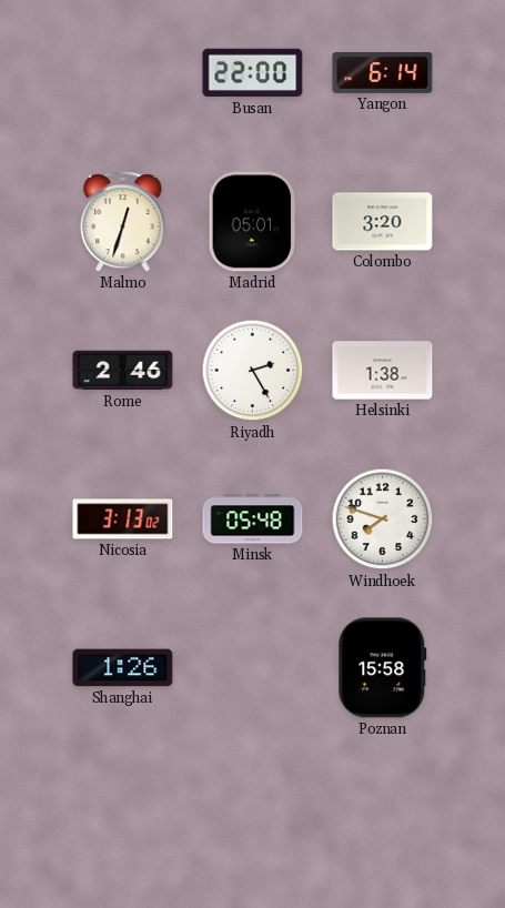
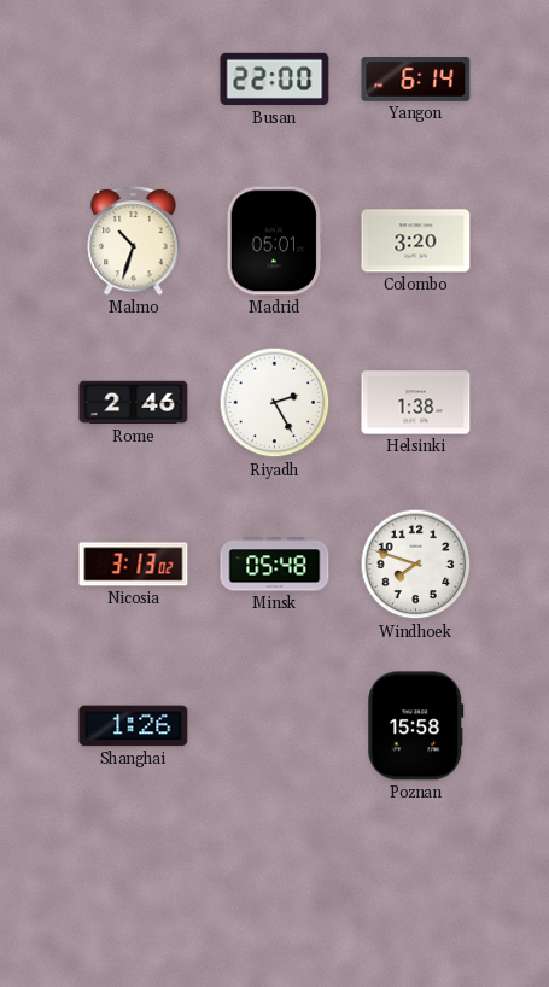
Malmo: 12:33 -> 10:33 (134, 240)
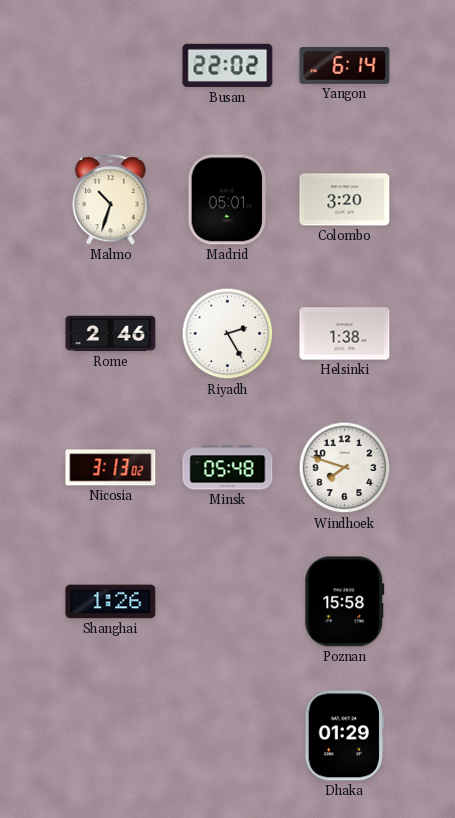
Busan: 22:00 -> 22:02 (228, 66)
Dhaka: none -> 01:29 (344, 736)
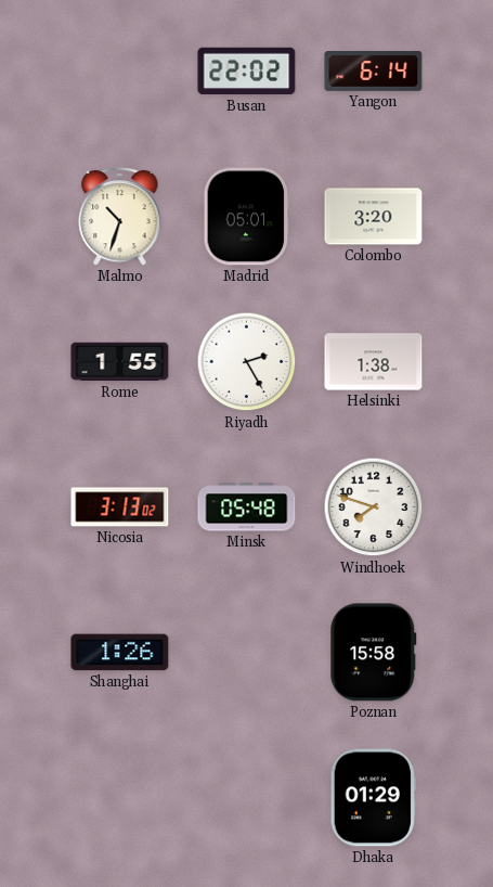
Rome: 2:46 -> 1:55 (120, 362)
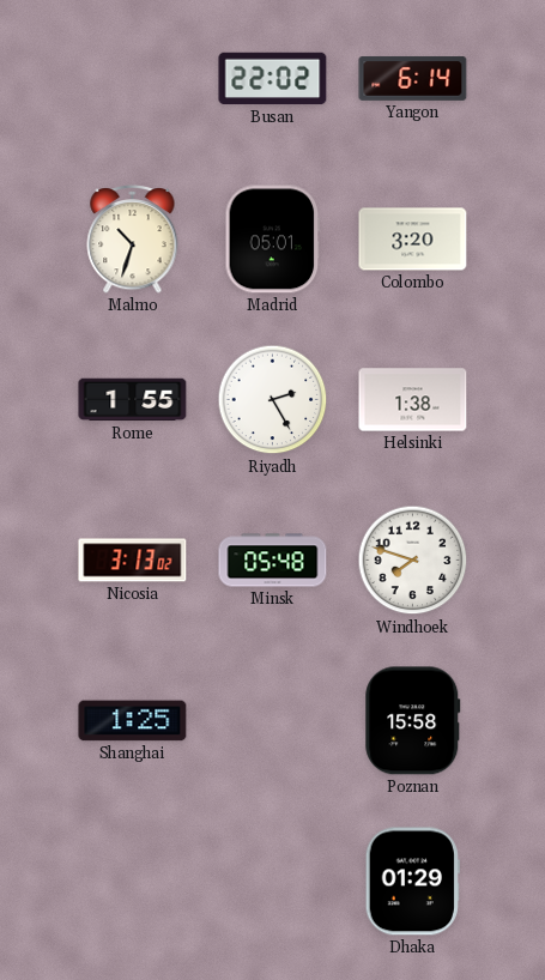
Shanghai: 1:26 -> 1:25 (133, 721)
